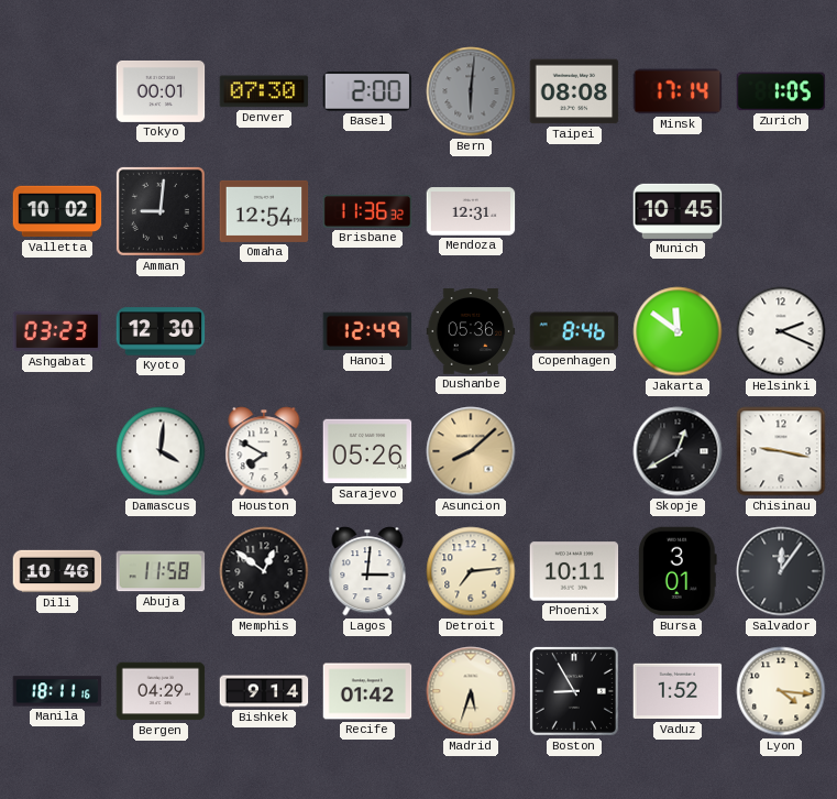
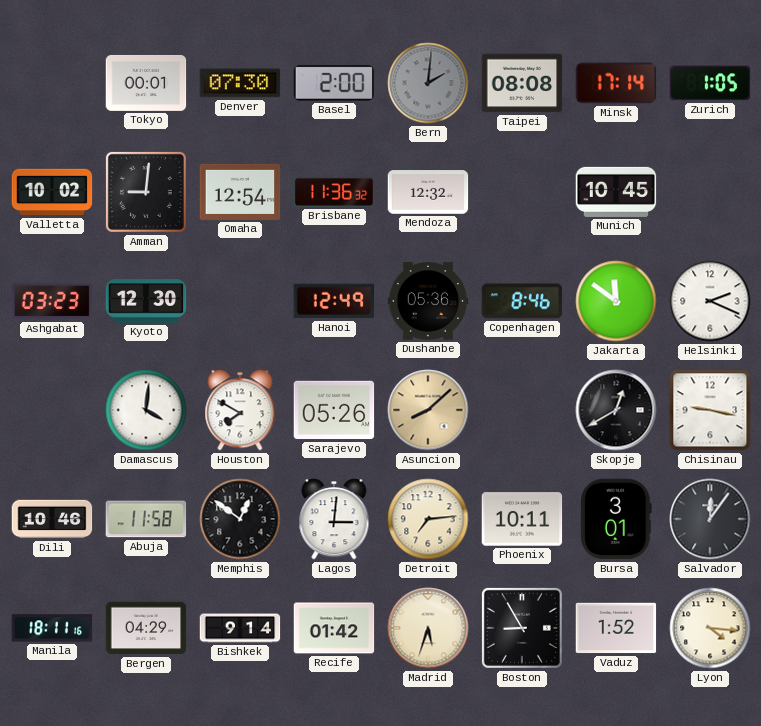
Bern: 6:01 -> 2:01 (428, 83)
Mendoza: 12:31 -> 12:32 (428, 192)
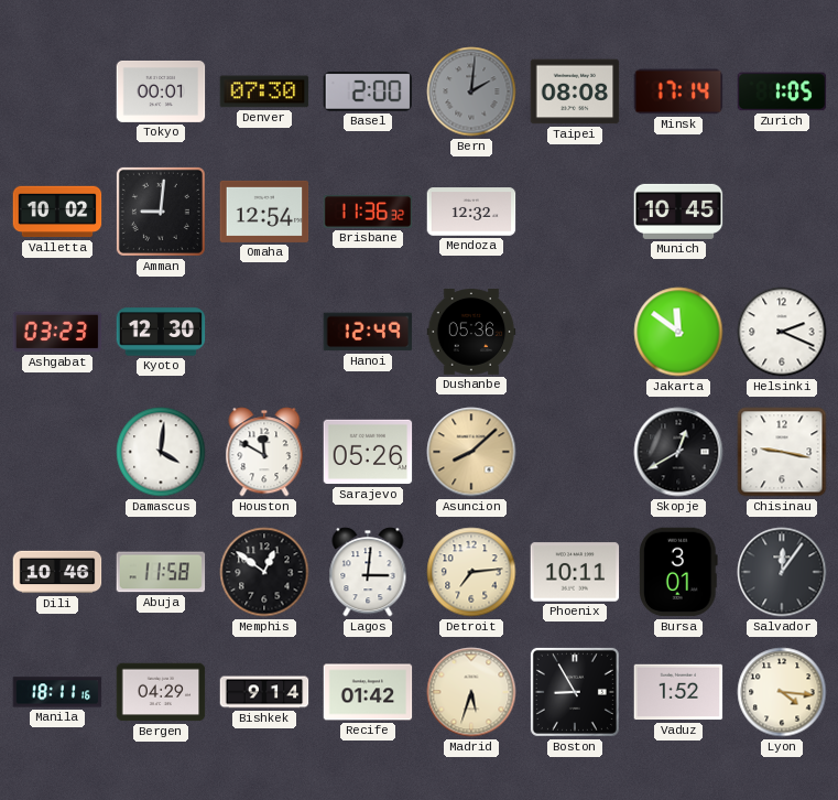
Copenhagen: 8:46 -> none (522, 301)
Houston: 7:50 -> 11:50 (264, 452)
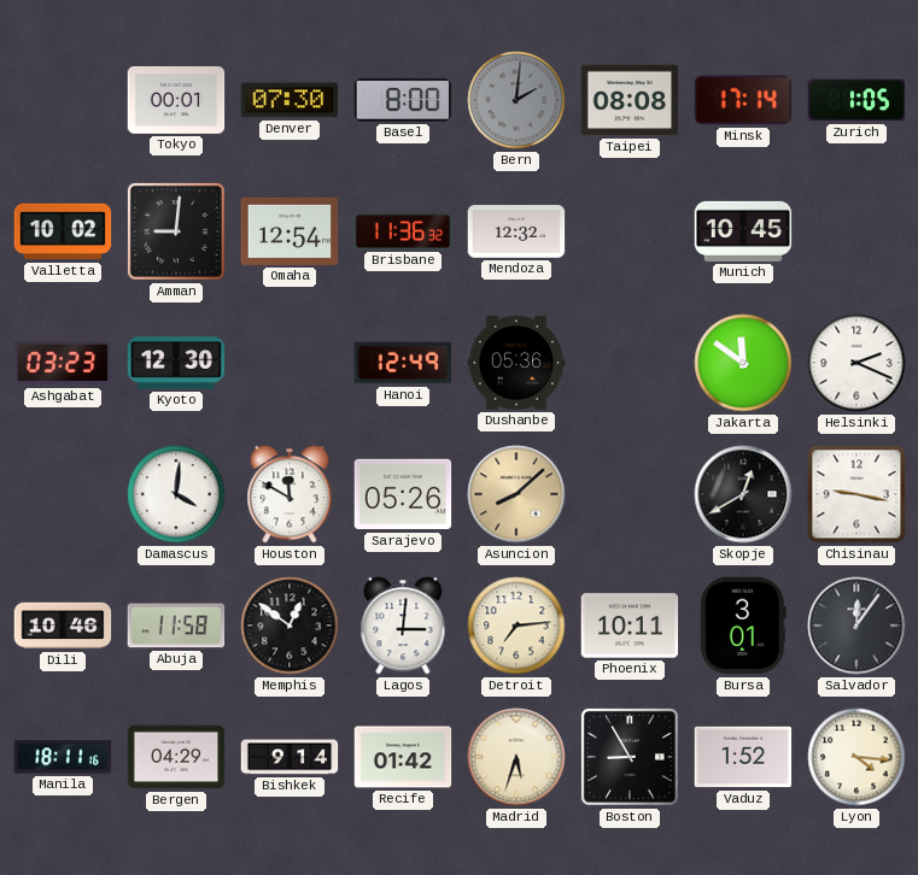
Basel: 2:00 -> 8:00 (403, 100)
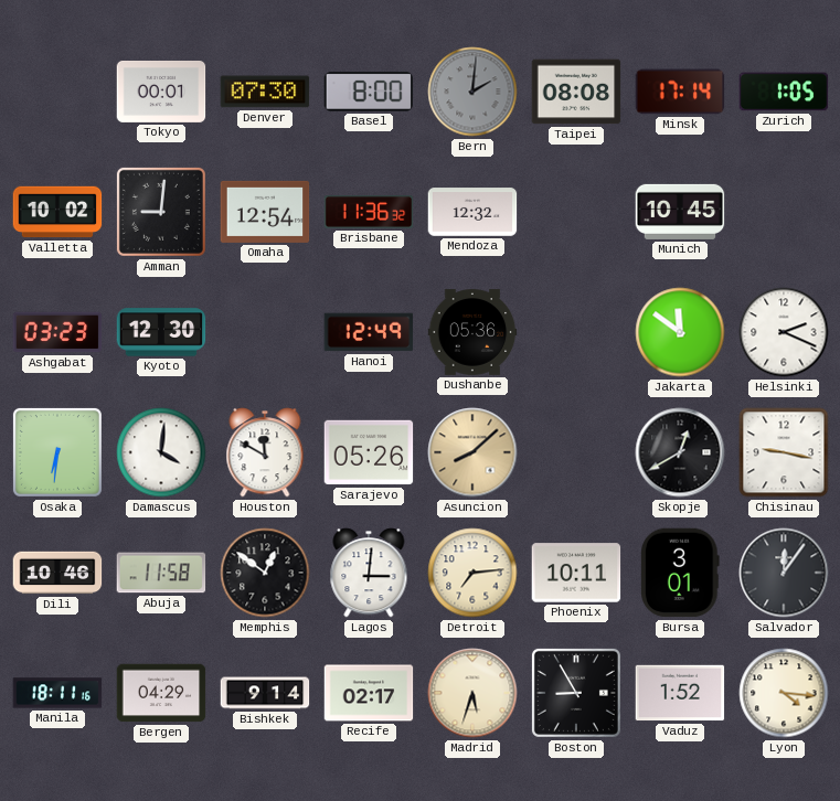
Osaka: none -> 6:31 (57, 452)
Recife: 01:42 -> 02:17 (369, 693)
